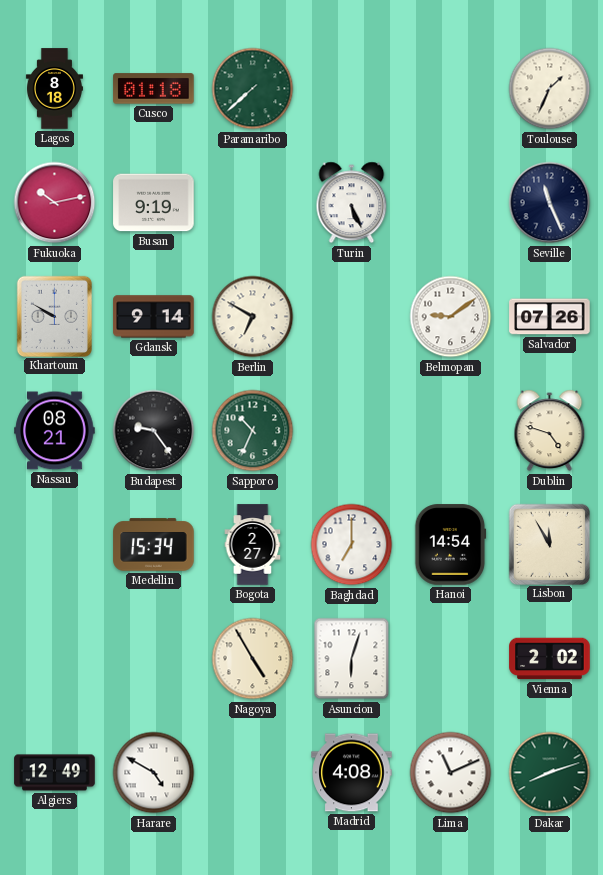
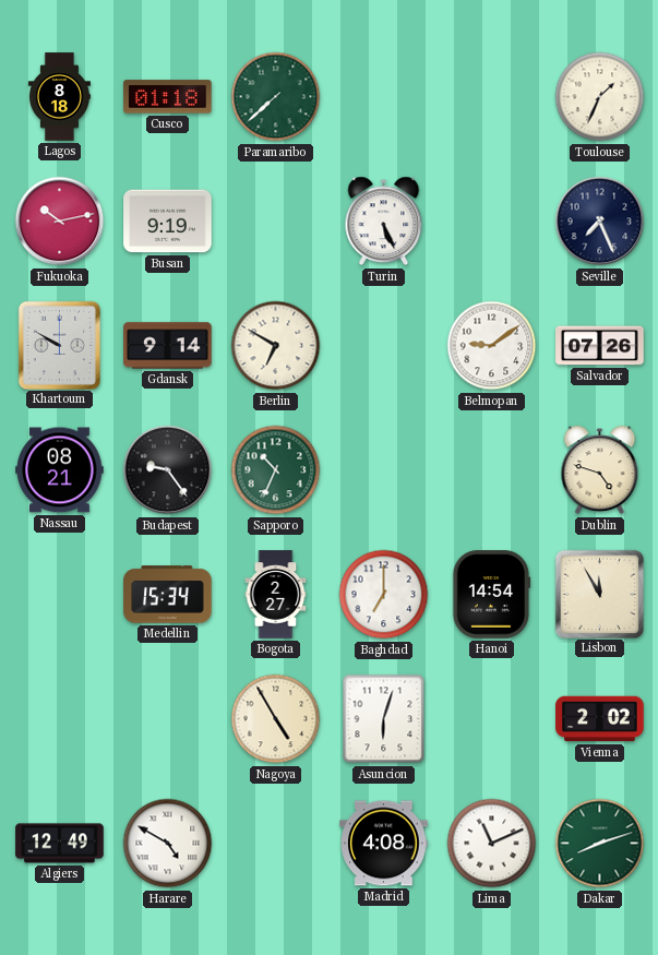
Seville: 11:26 -> 7:26 (600, 222)
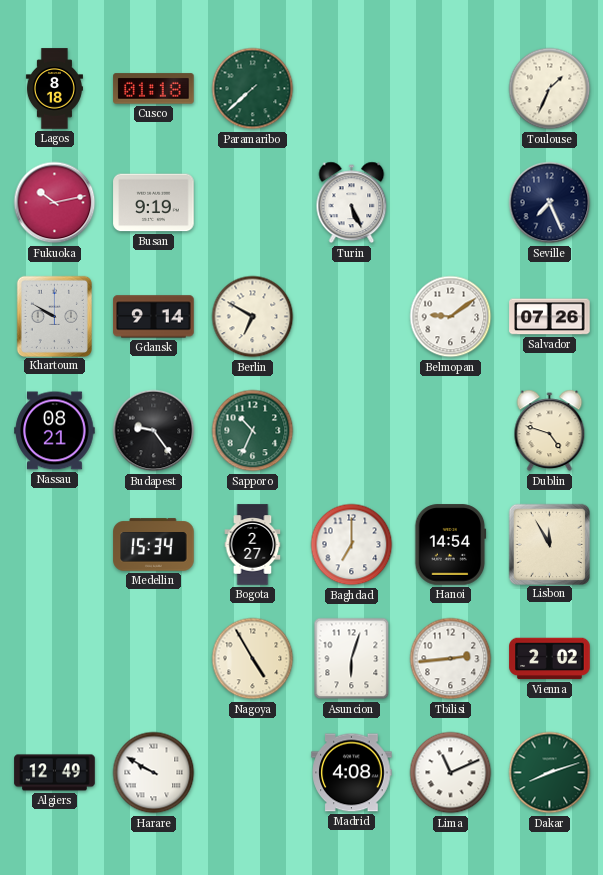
Tbilisi: none -> 2:44 (451, 659)
Harare: 4:50 -> 9:50 (154, 773)
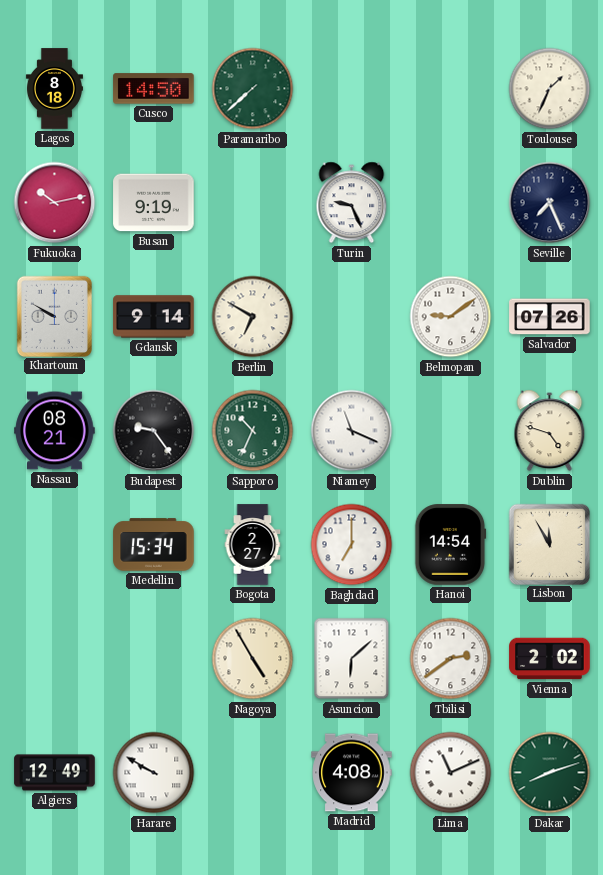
Cusco: 01:18 -> 14:50 (154, 89)
Turin: 5:26 -> 9:26 (352, 203)
Niamey: none -> 11:19 (352, 431)
Asuncion: 6:03 -> 6:08 (352, 659)
Tbilisi: 2:44 -> 2:39 (451, 659)
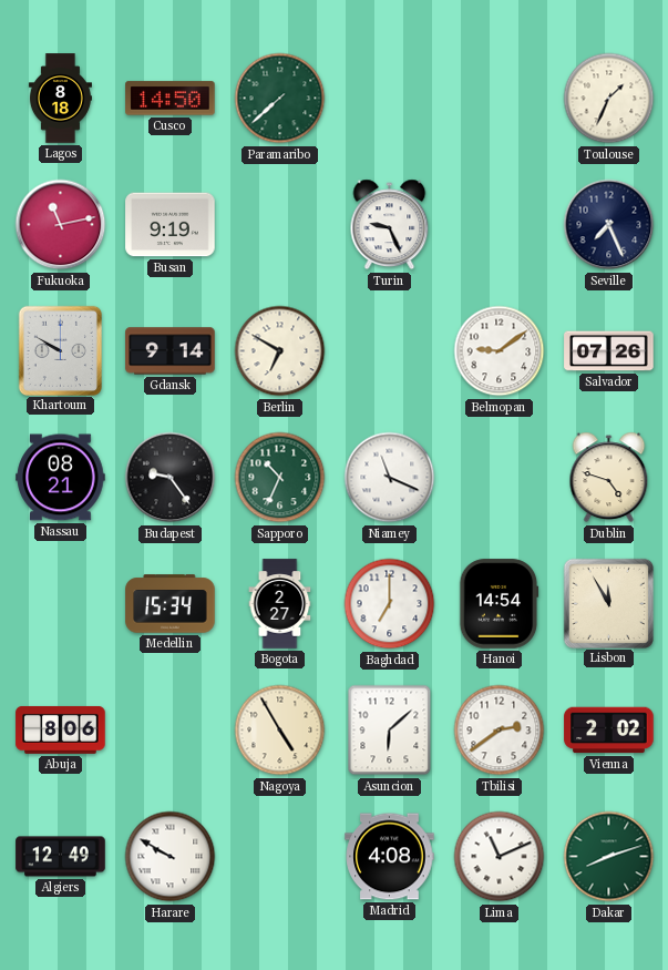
Fukuoka: 10:13 -> 11:13 (61, 225)
Abuja: none -> 8:06 (61, 729)
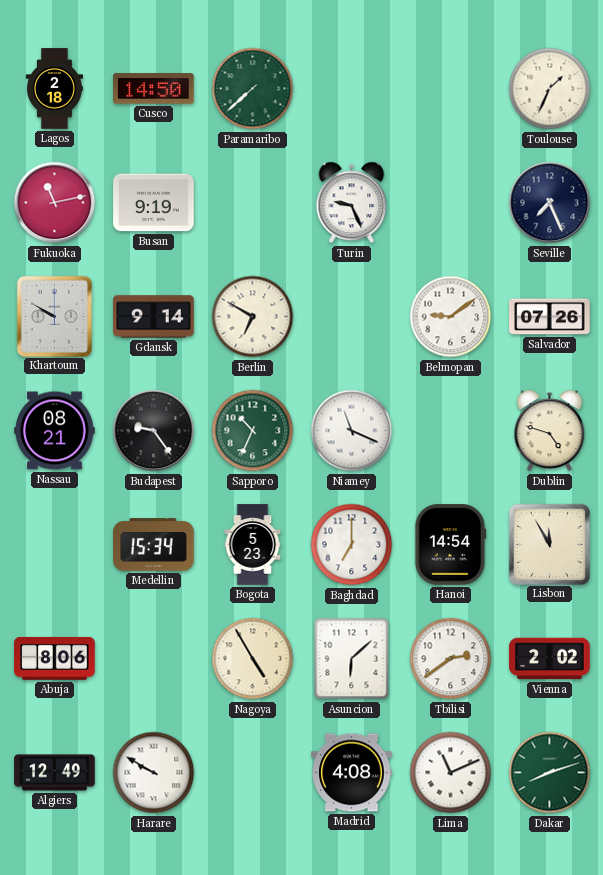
Lagos: 8:18 -> 2:18 (54, 89)
Bogota: 2:27 -> 5:23 (253, 545)
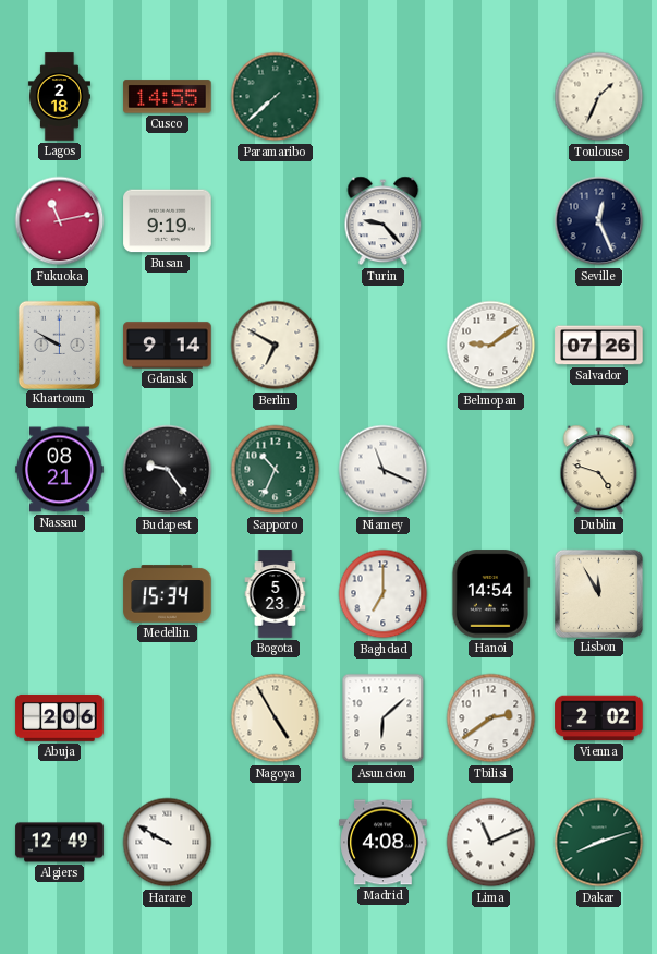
Cusco: 14:50 -> 14:55 (168, 97)
Turin: 9:26 -> 9:23 (384, 221)
Seville: 7:26 -> 12:26 (599, 221)
Abuja: 8:06 -> 2:06 (60, 717)
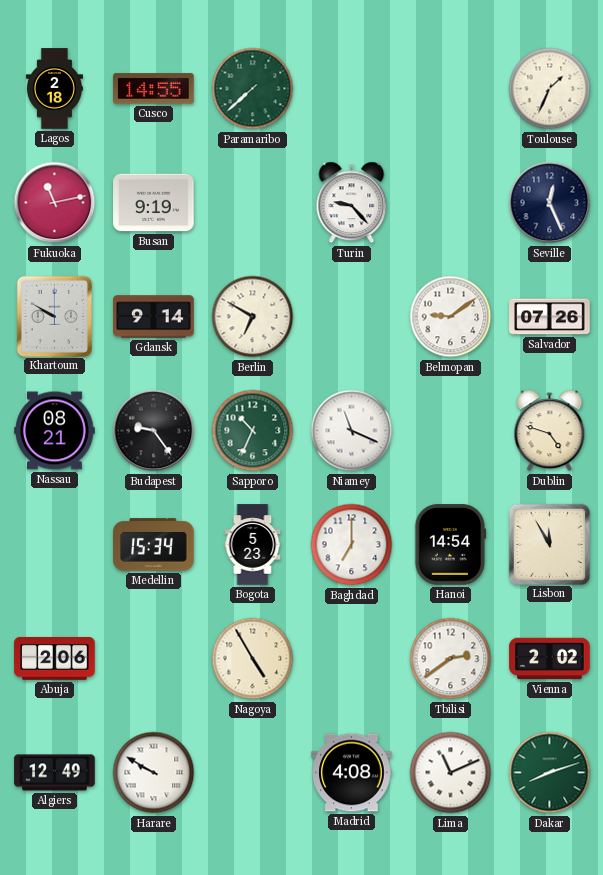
Asuncion: 6:08 -> none (384, 718)
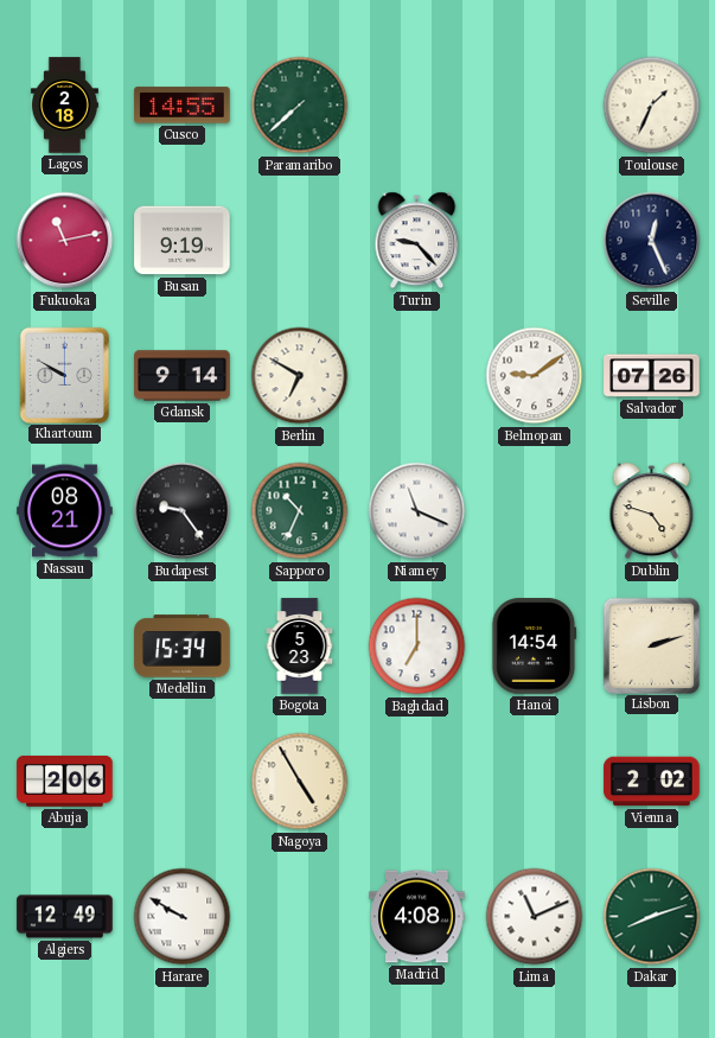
Lisbon: 11:55 -> 2:12 (651, 645)
Tbilisi: 2:39 -> none (451, 659)
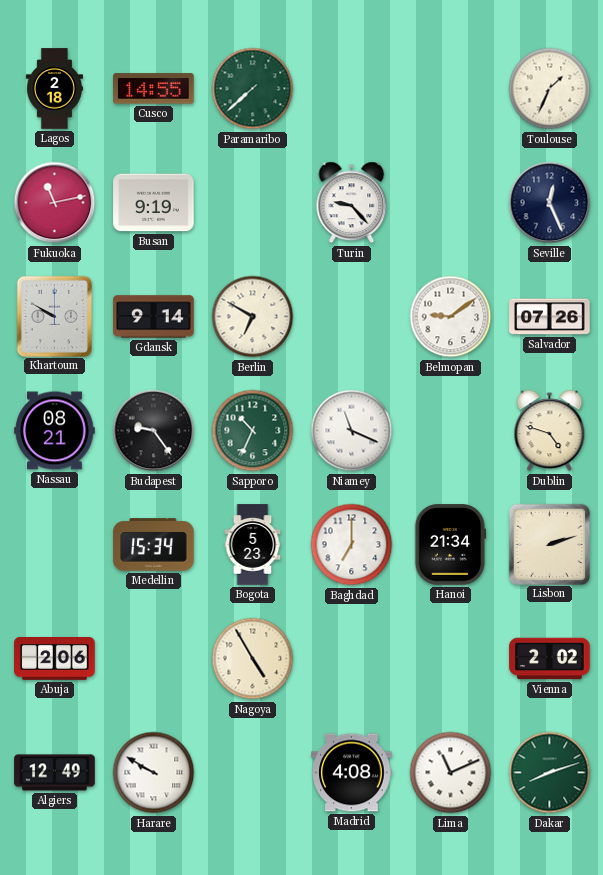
Hanoi: 14:54 -> 21:34 (451, 545)
